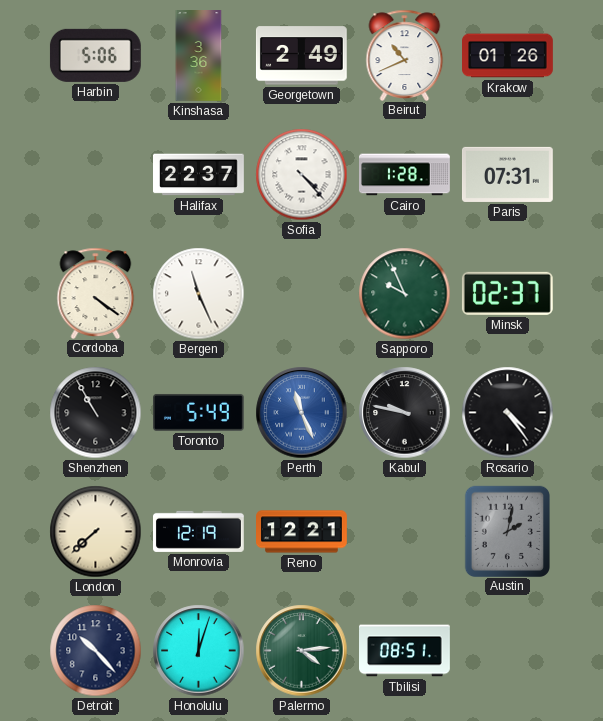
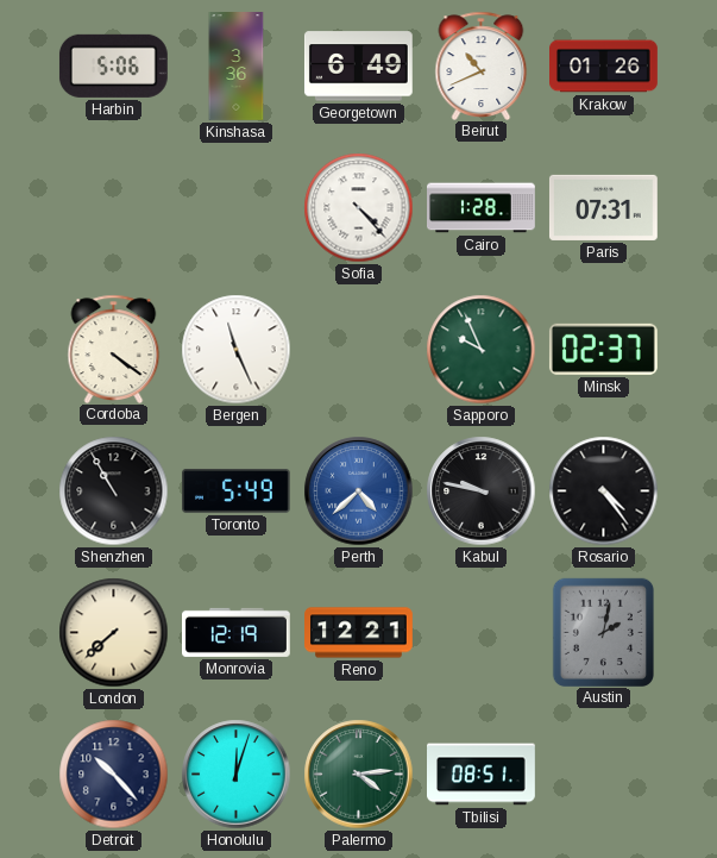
Georgetown: 2:49 -> 6:49 (358, 67)
Halifax: 22:37 -> none (199, 175)
Perth: 11:26 -> 4:38 (359, 491)
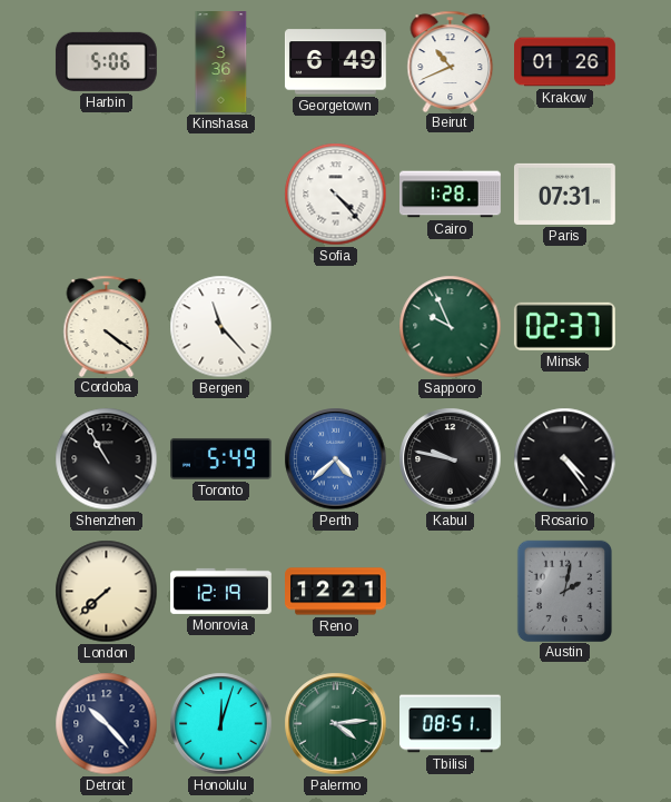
Bergen: 11:26 -> 11:23 (221, 327)
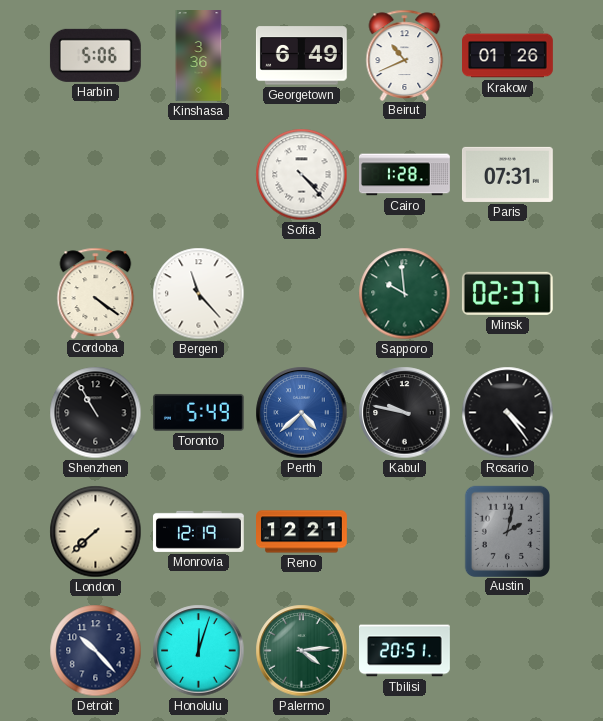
Sapporo: 9:56 -> 9:59 (405, 294)
Tbilisi: 08:51 -> 20:51 (405, 651)
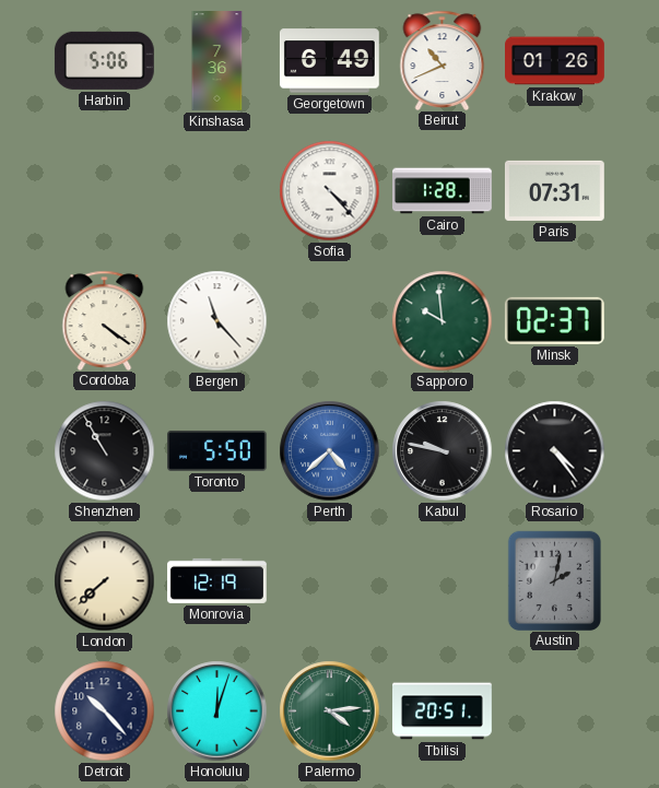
Kinshasa: 3:36 -> 7:36 (217, 61)
Toronto: 5:49 -> 5:50 (217, 450)
Reno: 12:21 -> none (302, 532)
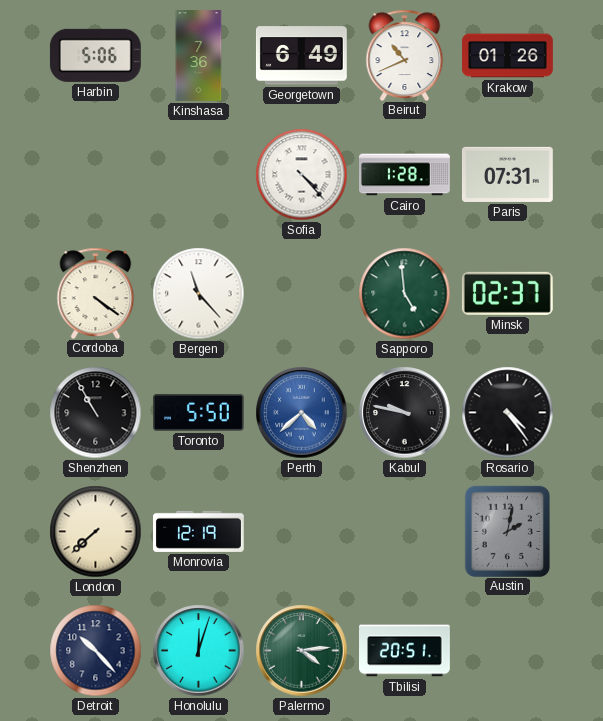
Sapporo: 9:59 -> 4:59 (405, 294)
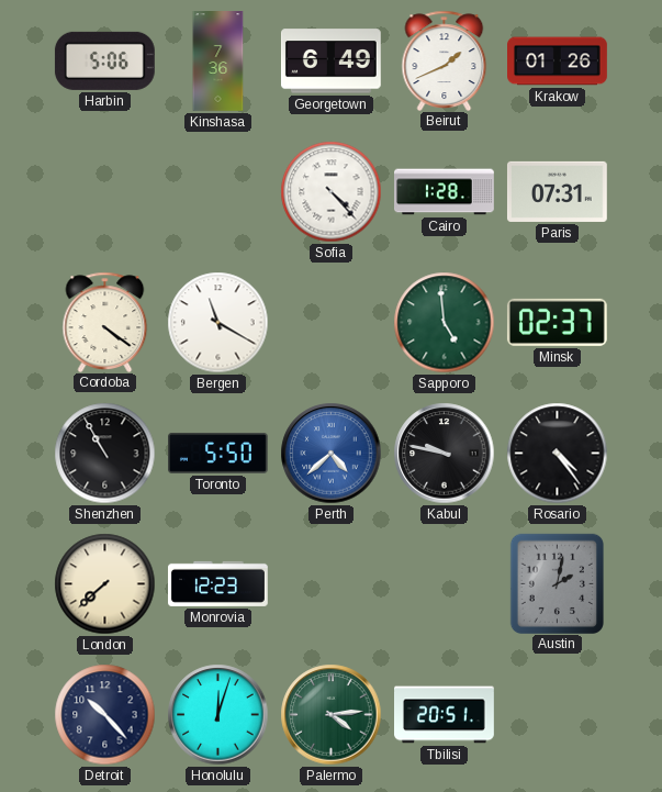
Beirut: 10:41 -> 1:41 (445, 60)
Bergen: 11:23 -> 11:20 (218, 323)
Monrovia: 12:19 -> 12:23 (218, 583)
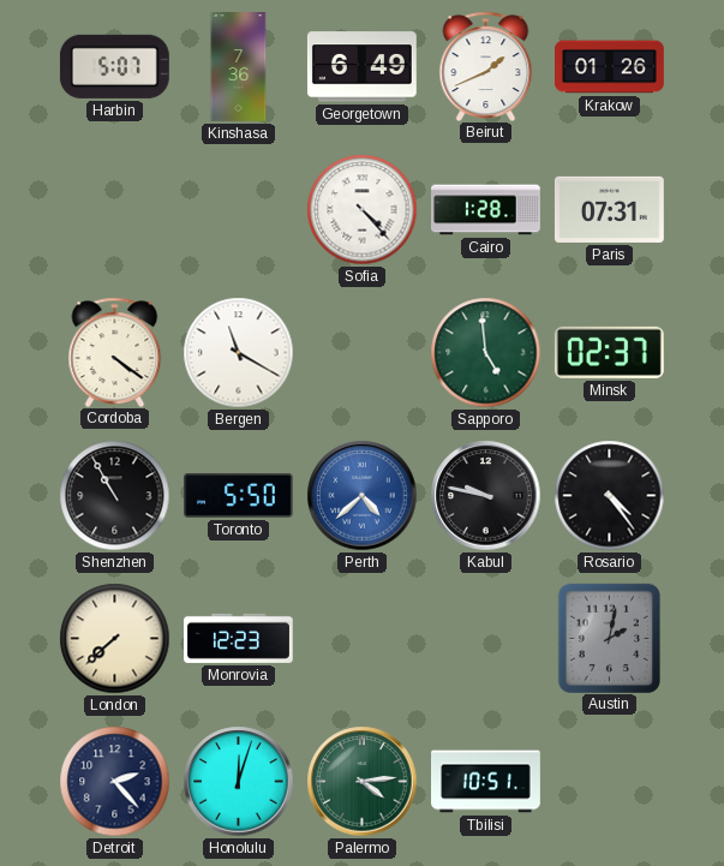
Harbin: 5:06 -> 5:07 (114, 66)
Detroit: 10:23 -> 2:23 (115, 782)
Tbilisi: 20:51 -> 10:51 (486, 782)
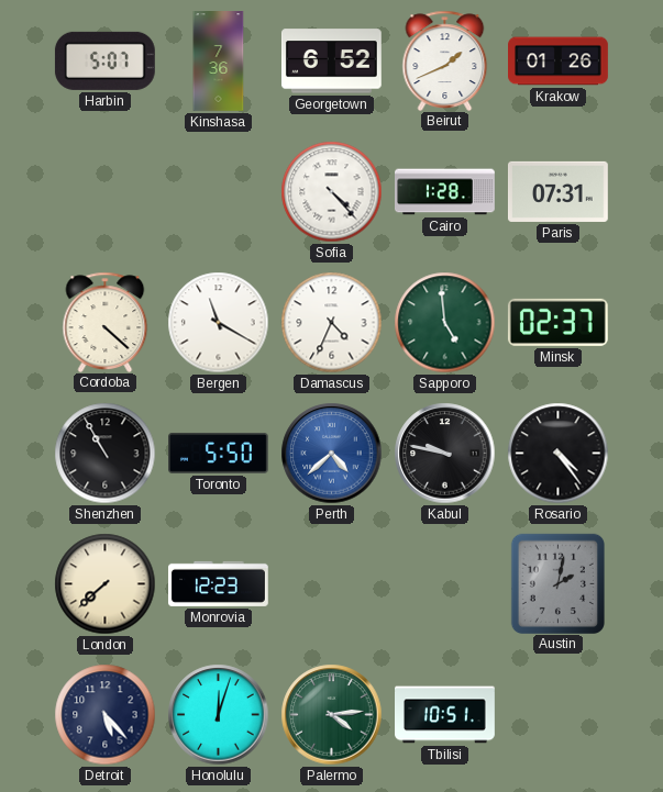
Georgetown: 6:49 -> 6:52 (331, 62)
Cordoba: 4:21 -> 4:22 (106, 322)
Damascus: none -> 4:34 (332, 323)
Detroit: 2:23 -> 5:23 (106, 715)
